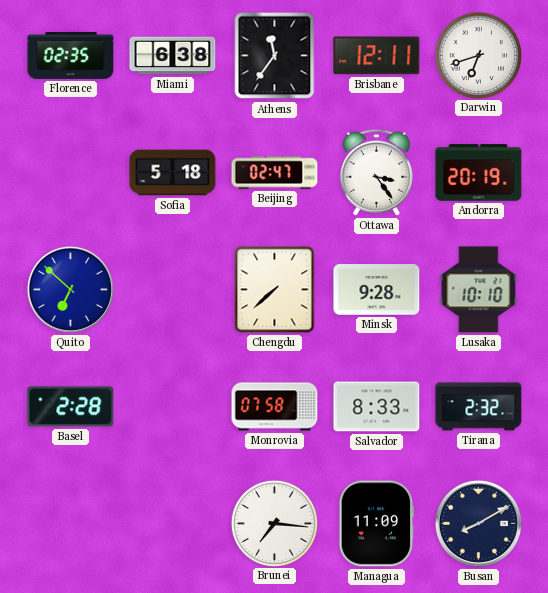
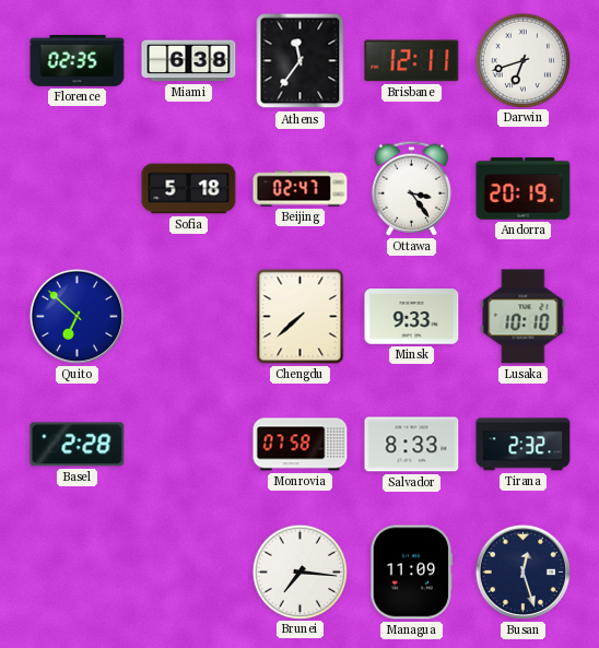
Minsk: 9:28 -> 9:33 (412, 317)
Busan: 8:10 -> 12:27 (522, 572)
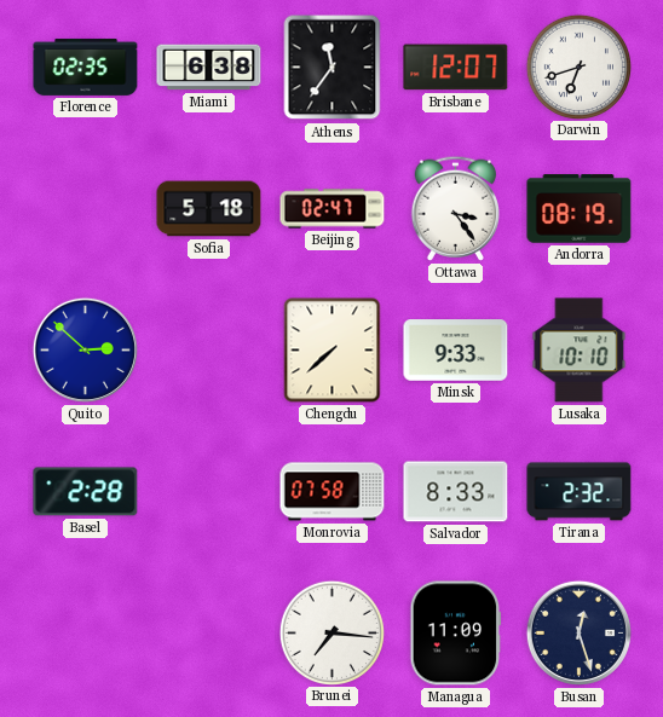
Brisbane: 12:11 -> 12:07 (456, 68)
Andorra: 20:19 -> 08:19 (580, 209)
Quito: 6:52 -> 2:52 (85, 349)
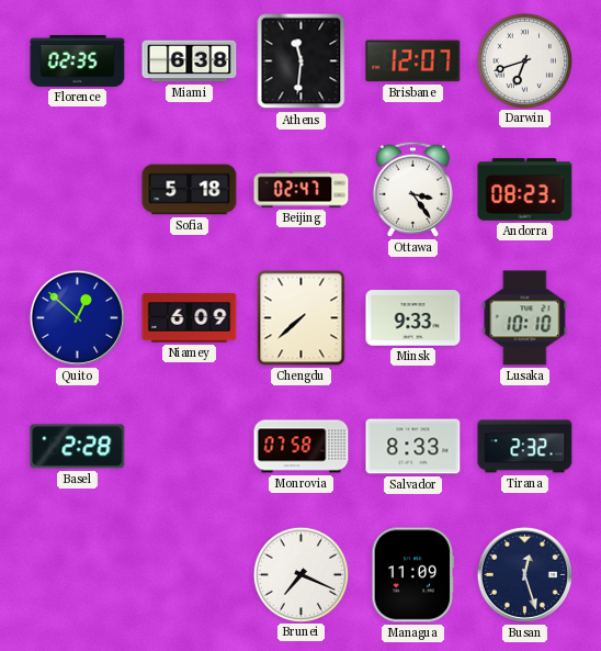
Athens: 11:36 -> 11:31 (302, 61)
Andorra: 08:19 -> 08:23 (525, 190)
Quito: 2:52 -> 12:52 (77, 317)
Niamey: none -> 6:09 (190, 318)
Brunei: 7:16 -> 7:19 (300, 574)
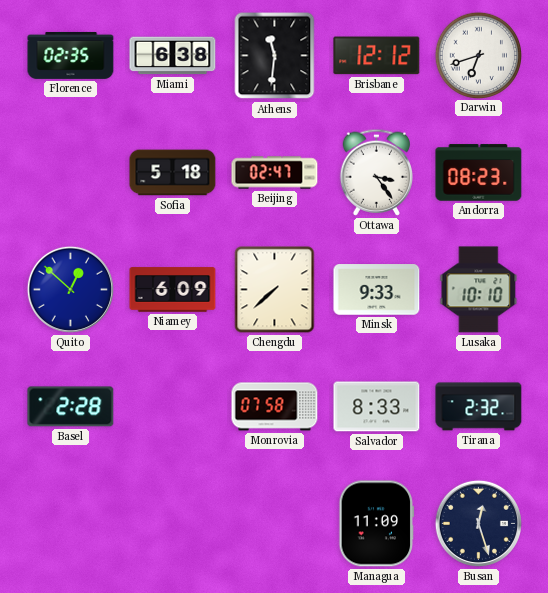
Brisbane: 12:07 -> 12:12 (377, 56)
Brunei: 7:19 -> none (300, 574)
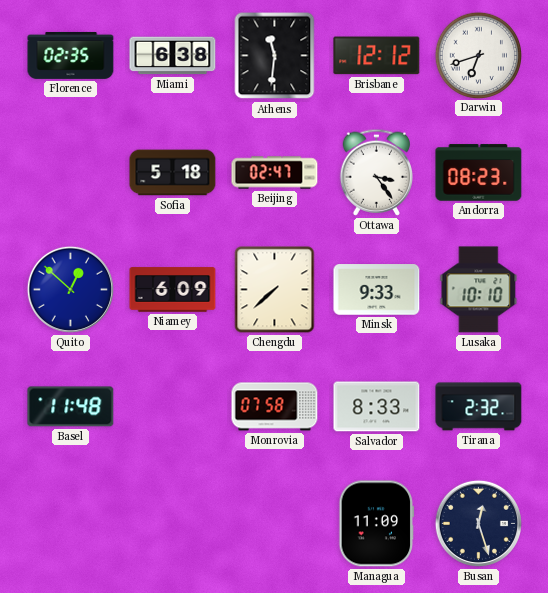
Basel: 2:28 -> 11:48 (71, 407)
